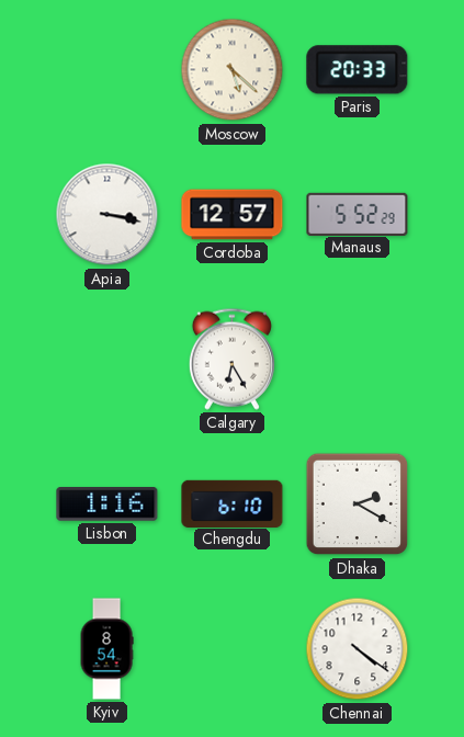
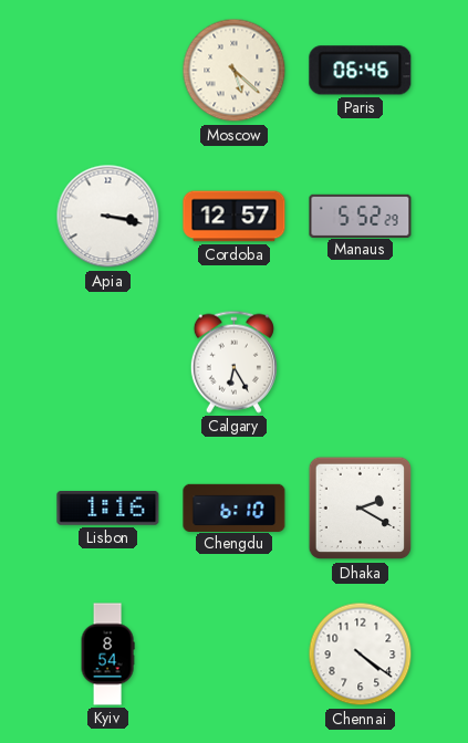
Paris: 20:33 -> 06:46 (361, 71)
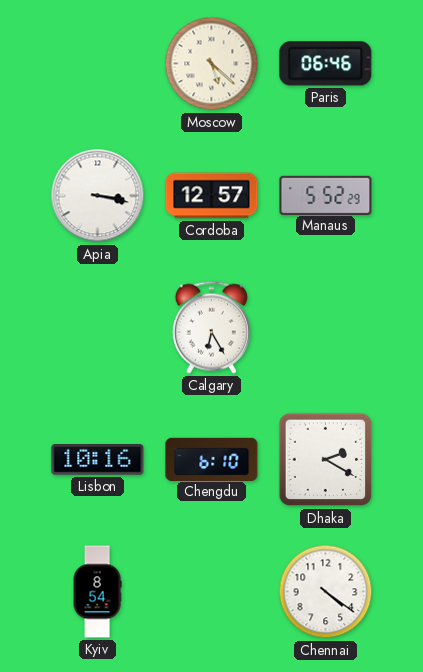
Lisbon: 1:16 -> 10:16 (98, 460)
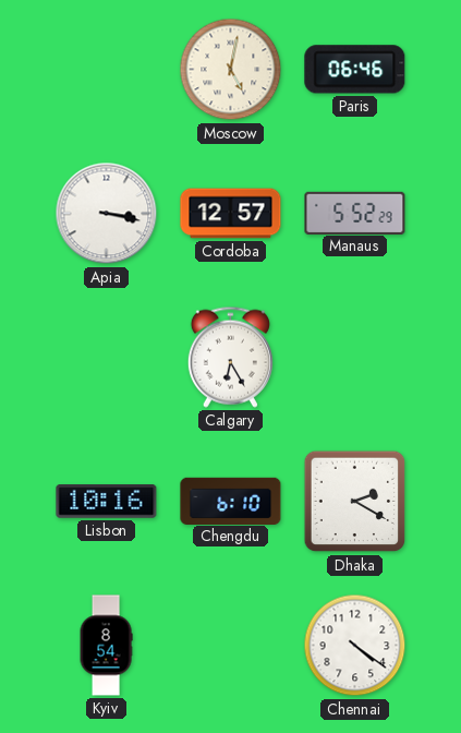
Moscow: 5:22 -> 5:02 (231, 70)
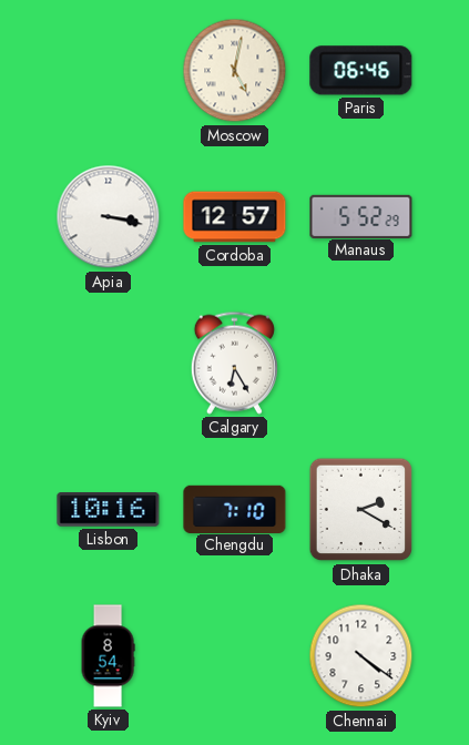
Chengdu: 6:10 -> 7:10 (235, 509)
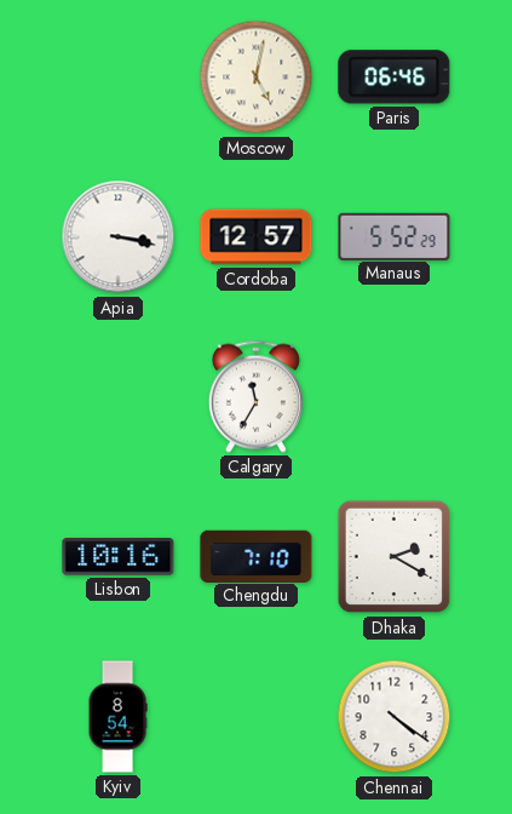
Calgary: 6:25 -> 11:35 (255, 396)
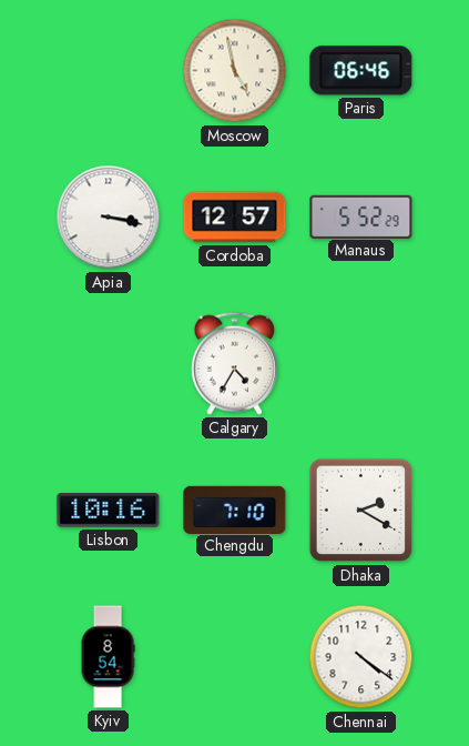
Moscow: 5:02 -> 4:58 (235, 71)
Calgary: 11:35 -> 4:35 (234, 363)
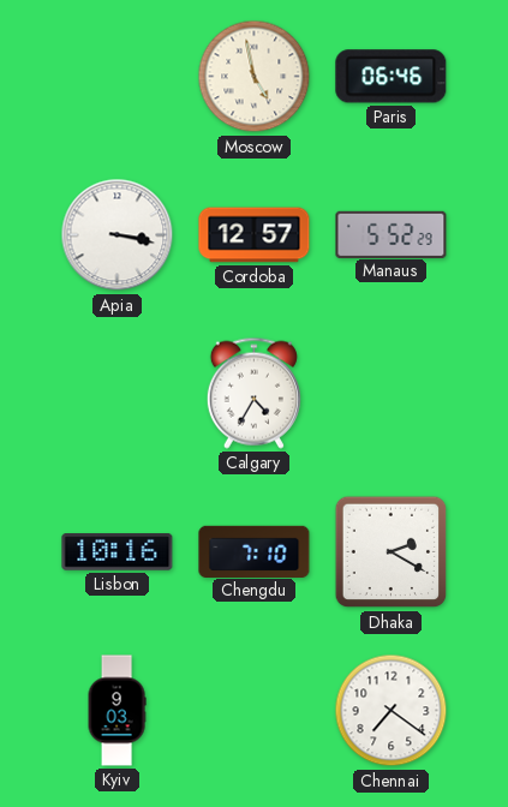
Kyiv: 8:54 -> 9:03 (116, 711)
Chennai: 4:21 -> 7:21 (392, 711)
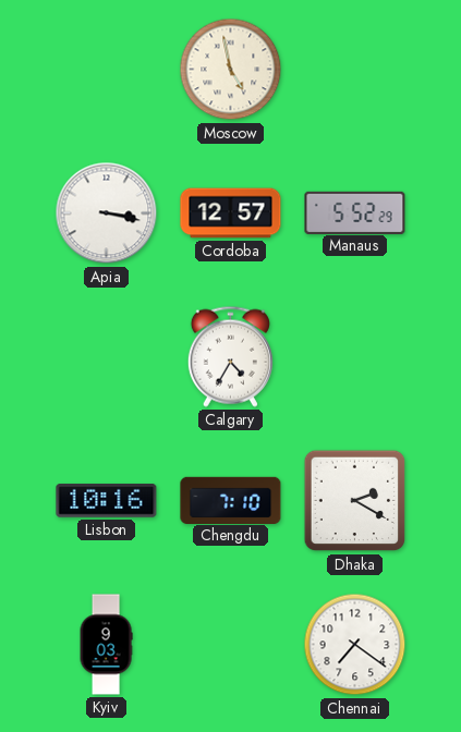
Paris: 06:46 -> none (392, 77)
